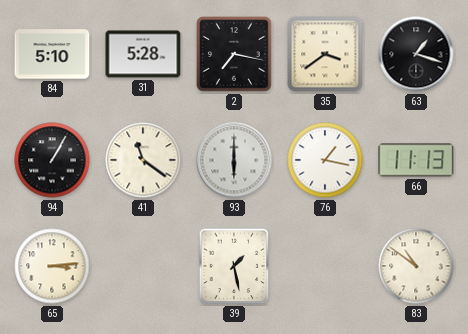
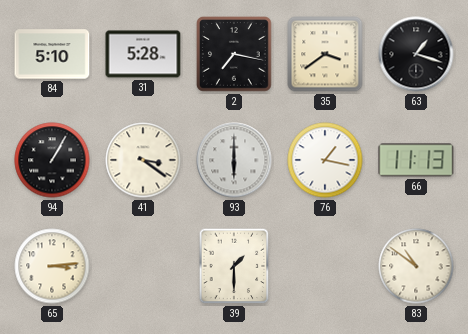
41: 11:21 -> 3:21 (143, 160)
39: 1:28 -> 1:30 (234, 266)
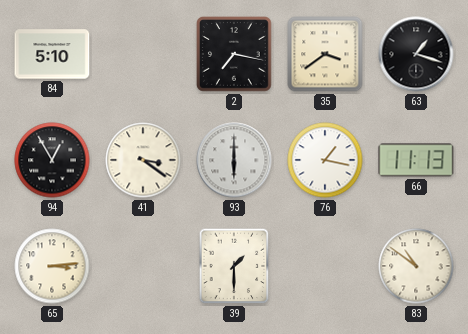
31: 5:28 -> none (143, 54)
94: 1:05 -> 12:55 (52, 160)
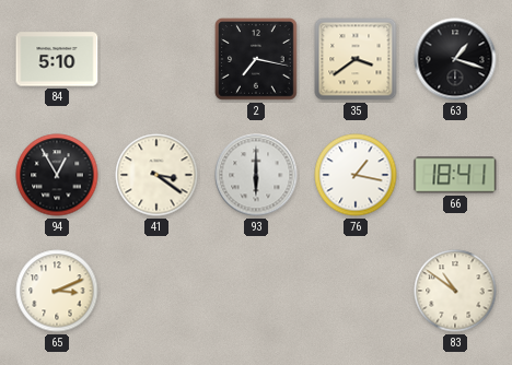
66: 11:13 -> 18:41 (455, 175)
65: 3:14 -> 3:11 (57, 291)
39: 1:30 -> none (234, 266)
